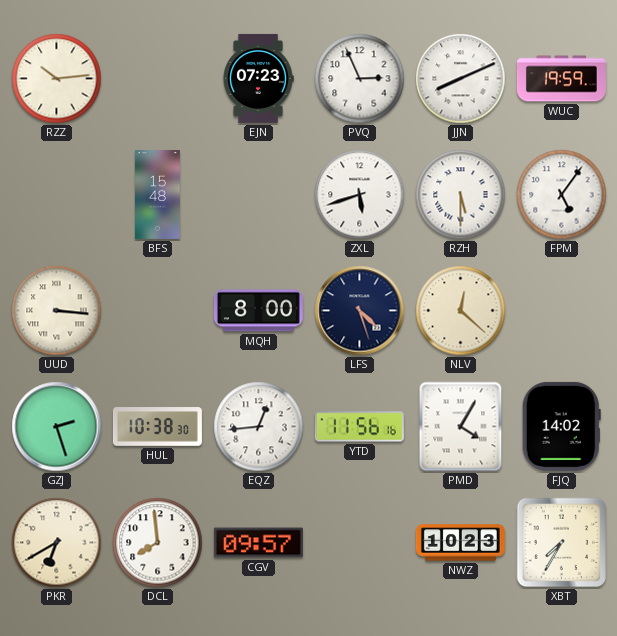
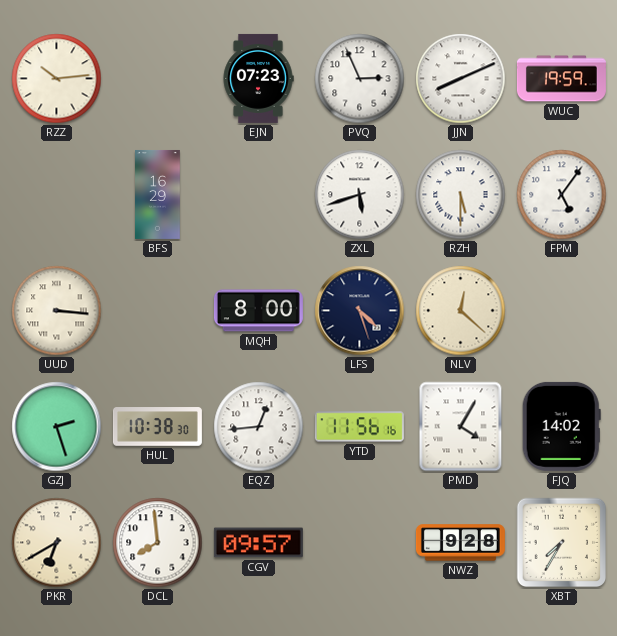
BFS: 15:48 -> 16:29 (158, 194)
NWZ: 10:23 -> 9:28 (460, 543)
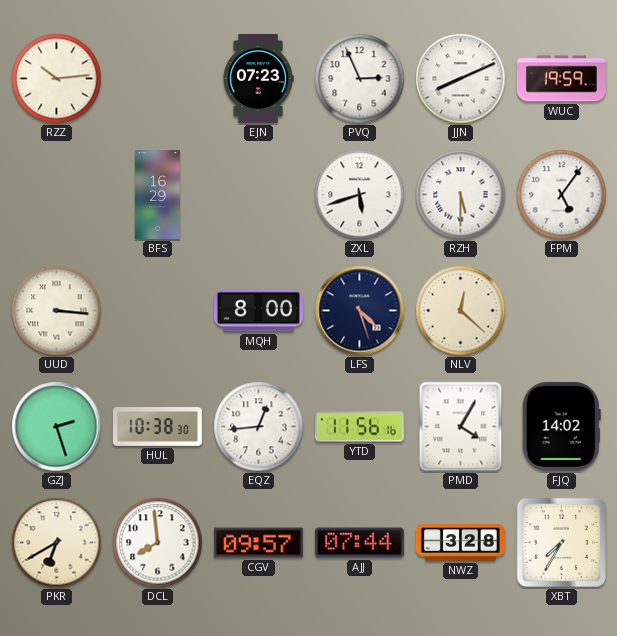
AJJ: none -> 07:44 (359, 543)
NWZ: 9:28 -> 3:28 (460, 543)
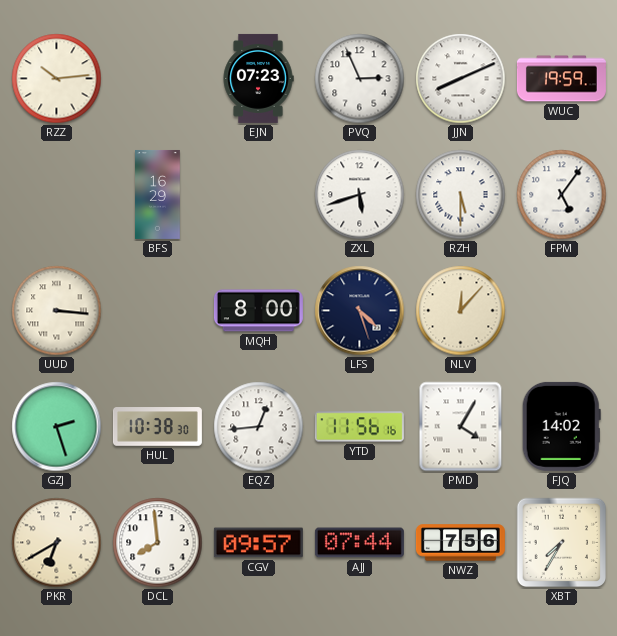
NLV: 12:22 -> 12:07 (461, 311)
NWZ: 3:28 -> 7:56 (460, 543)
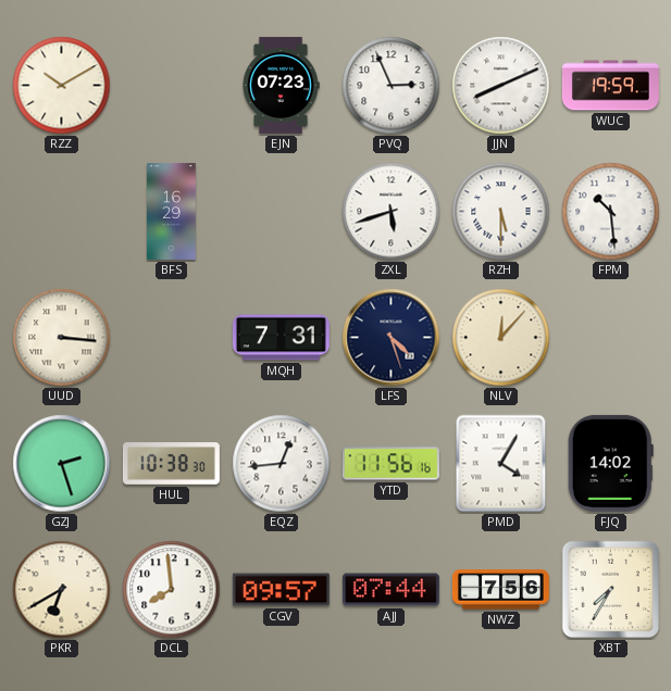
RZZ: 10:14 -> 10:10 (62, 86)
FPM: 5:06 -> 10:29 (611, 212)
MQH: 8:00 -> 7:31 (281, 338)
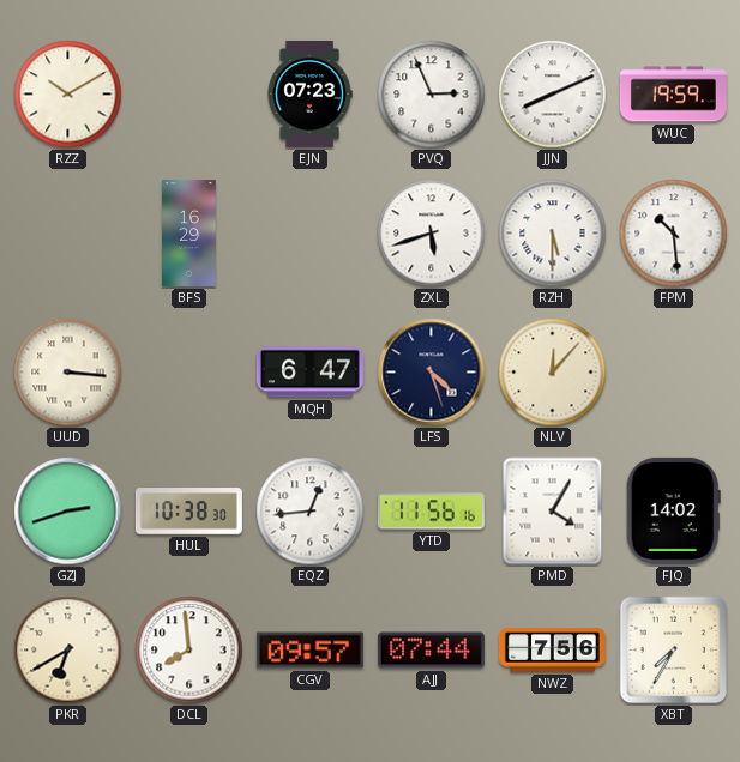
MQH: 7:31 -> 6:47 (309, 373)
GZJ: 2:27 -> 2:42 (68, 512)
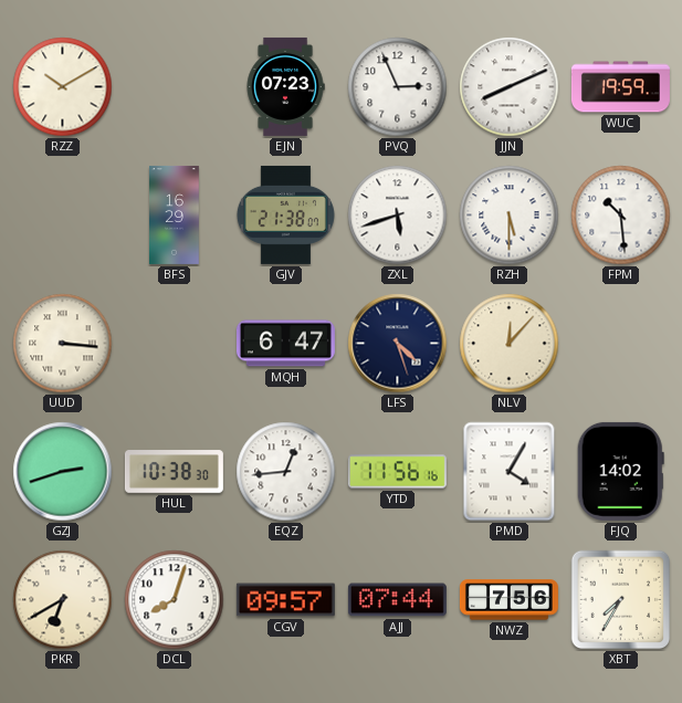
GJV: none -> 21:38 (285, 214)
DCL: 7:59 -> 8:03 (175, 600)
